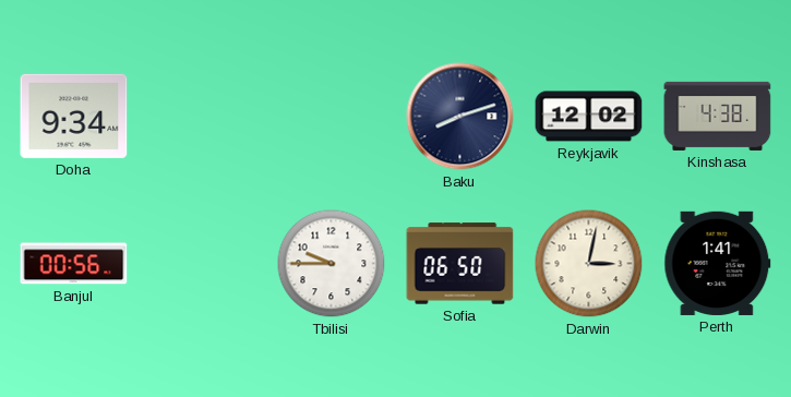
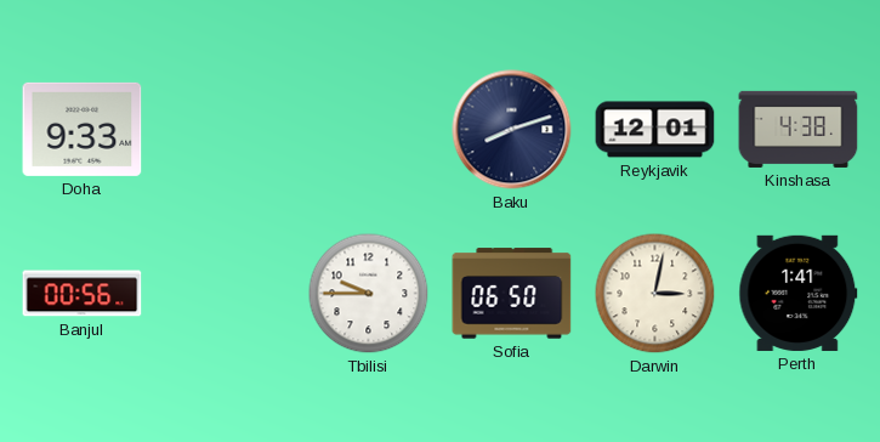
Doha: 9:34 -> 9:33 (83, 129)
Reykjavik: 12:02 -> 12:01 (655, 130)
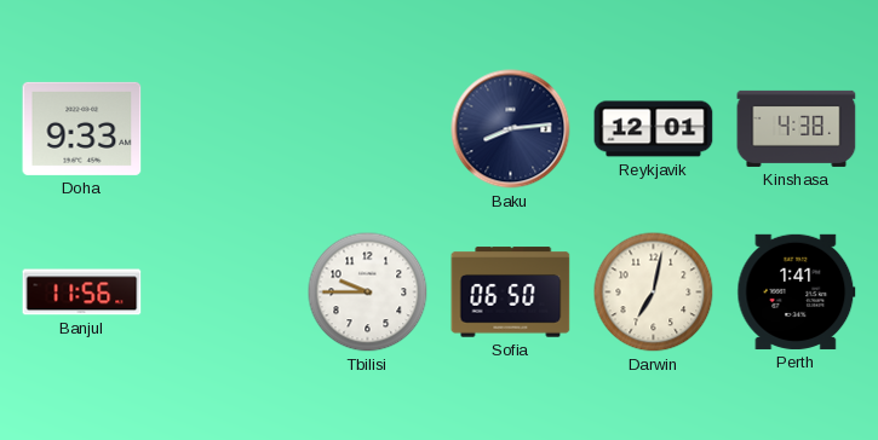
Baku: 8:12 -> 8:14 (511, 129)
Banjul: 00:56 -> 11:56 (82, 293)
Darwin: 3:02 -> 7:02 (654, 293)
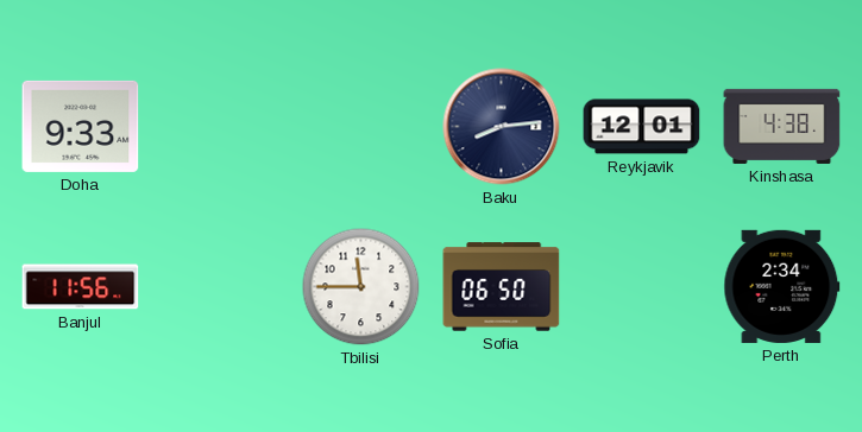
Tbilisi: 9:45 -> 11:45 (361, 287)
Darwin: 7:02 -> none (654, 293)
Perth: 1:41 -> 2:34 (782, 286)
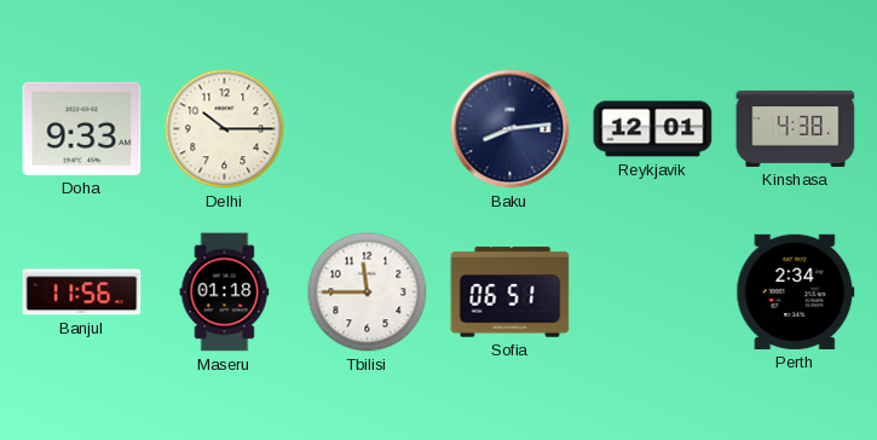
Delhi: none -> 10:15 (225, 129)
Maseru: none -> 01:18 (225, 293)
Sofia: 06:50 -> 06:51 (510, 293)
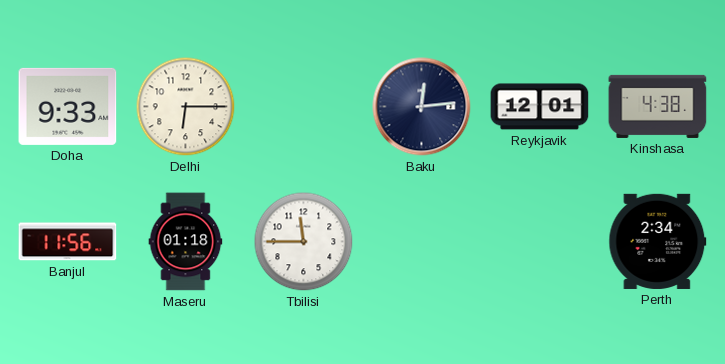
Delhi: 10:15 -> 6:15 (186, 107)
Baku: 8:14 -> 12:14 (422, 107)
Sofia: 06:51 -> none (510, 293)
